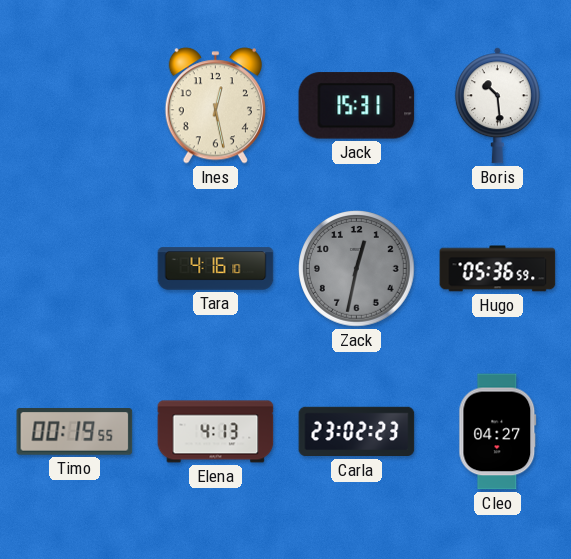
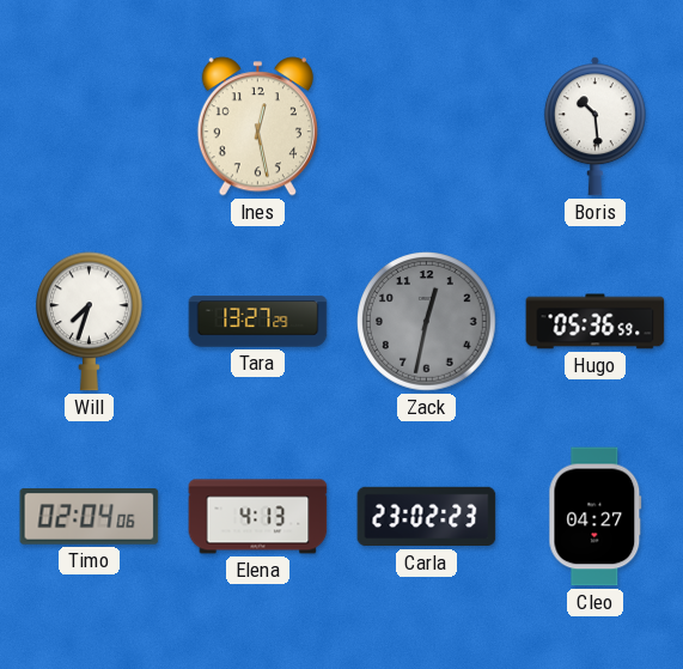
Jack: 15:31 -> none (357, 106)
Will: none -> 7:33 (89, 322)
Tara: 4:16 -> 13:27 (258, 322)
Timo: 00:19 -> 02:04 (90, 517)
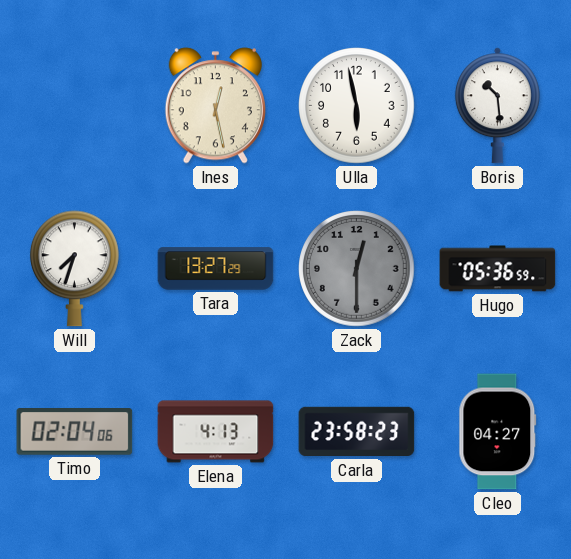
Ulla: none -> 5:58 (357, 106)
Zack: 12:32 -> 12:30 (357, 269)
Carla: 23:02 -> 23:58 (357, 432)
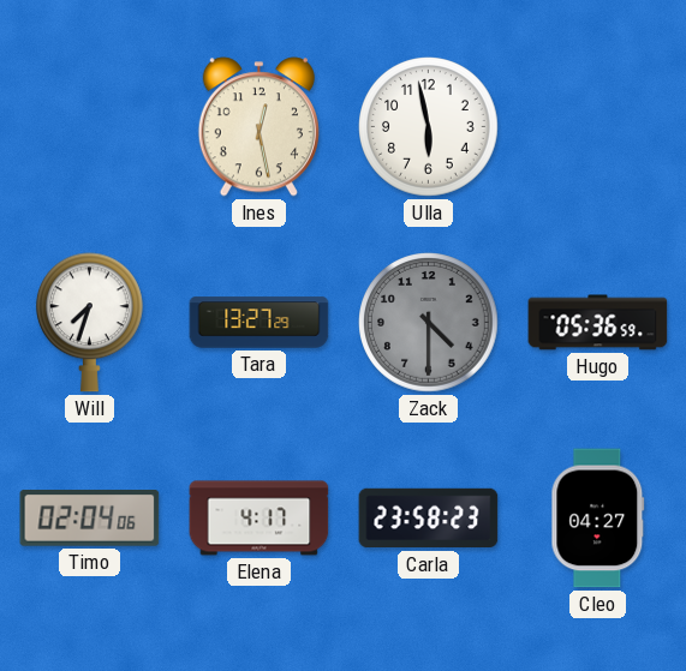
Boris: 10:29 -> none (497, 106)
Zack: 12:30 -> 4:30 (429, 323)
Elena: 4:13 -> 4:17 (260, 519)
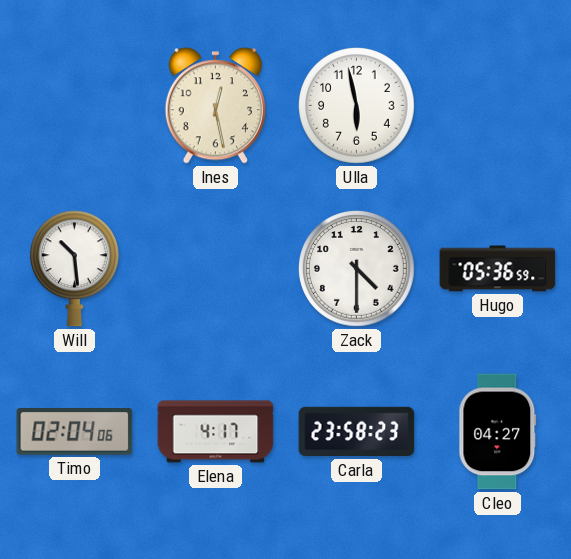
Will: 7:33 -> 10:29 (74, 269)
Tara: 13:27 -> none (260, 323)
Zack dial: grey -> white (357, 269)
